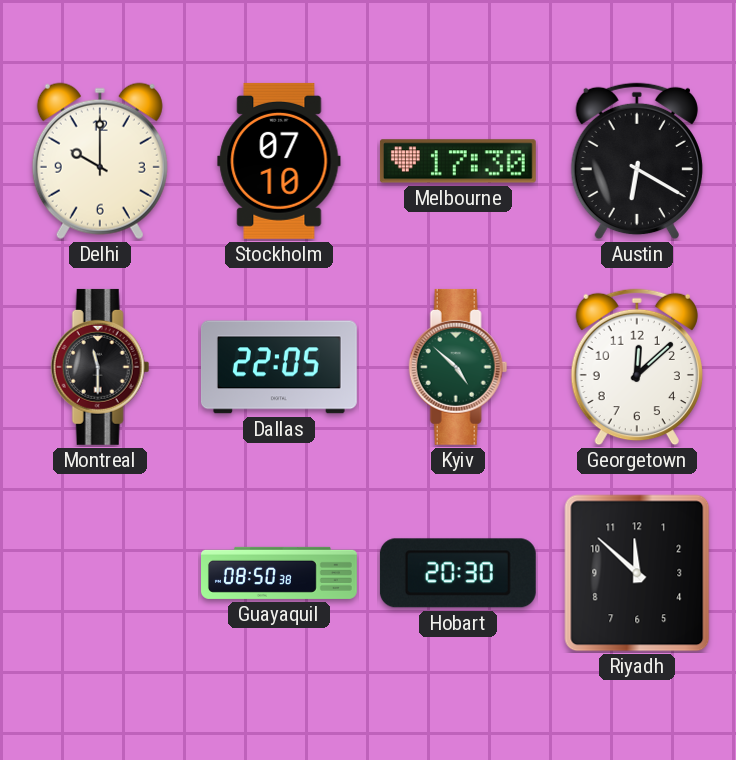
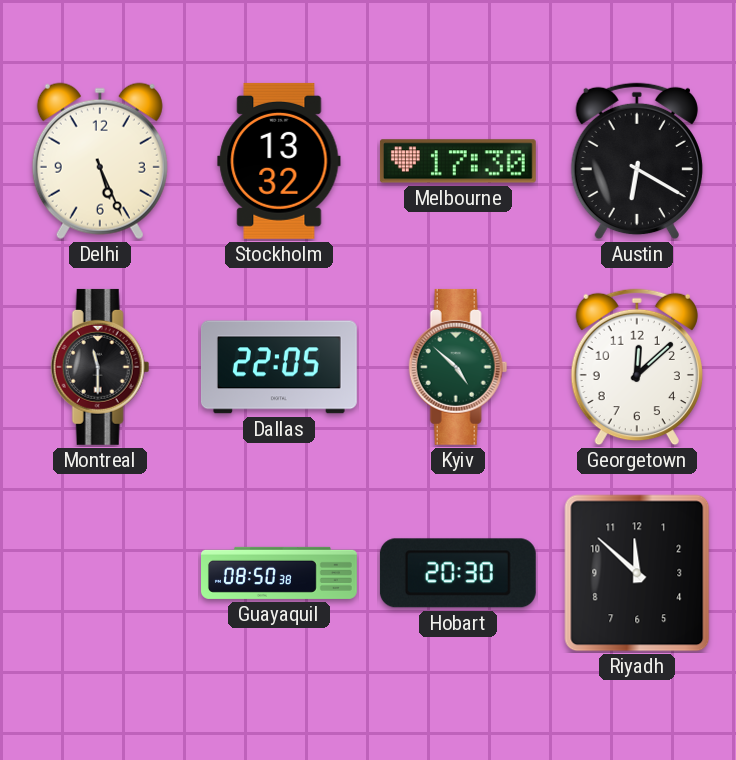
Delhi: 10:00 -> 5:26 (100, 161)
Stockholm: 07:10 -> 13:32 (279, 161)
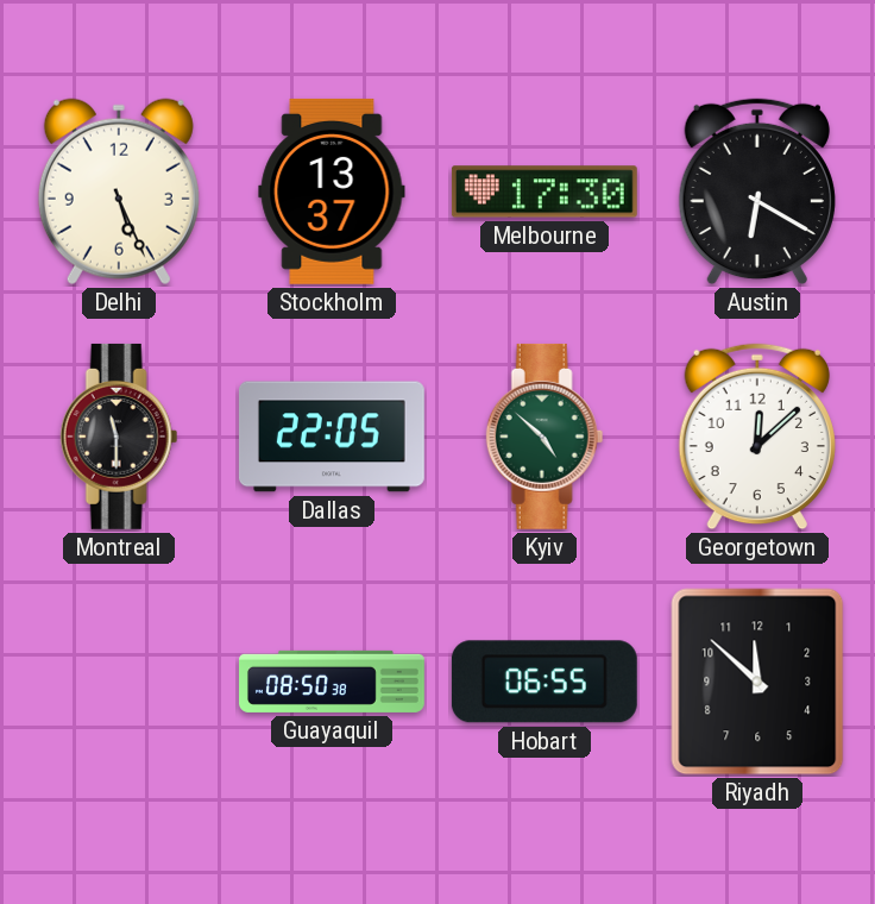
Stockholm: 13:32 -> 13:37 (332, 192)
Hobart: 20:30 -> 06:55 (544, 682)
